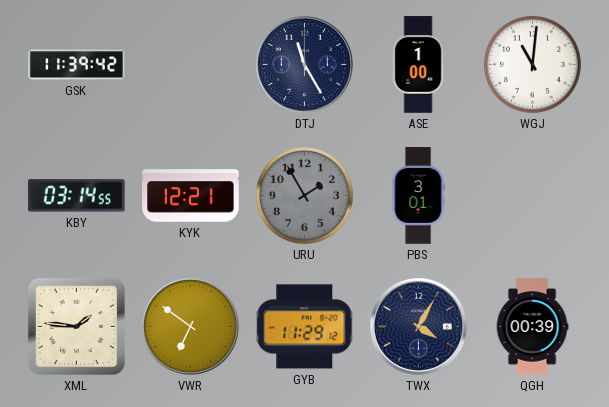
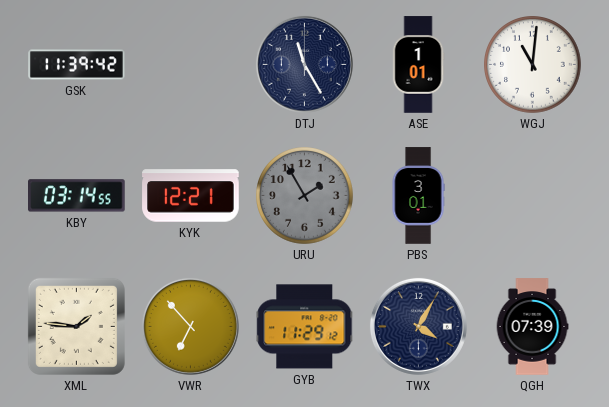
ASE: 1:00 -> 1:01 (418, 65)
VWR: 6:51 -> 6:53 (190, 326)
QGH: 00:39 -> 07:39 (532, 327)
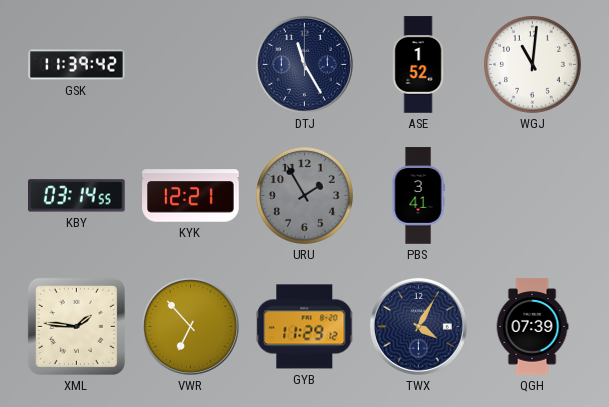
ASE: 1:01 -> 1:52 (418, 65)
PBS: 3:01 -> 3:41 (418, 196)
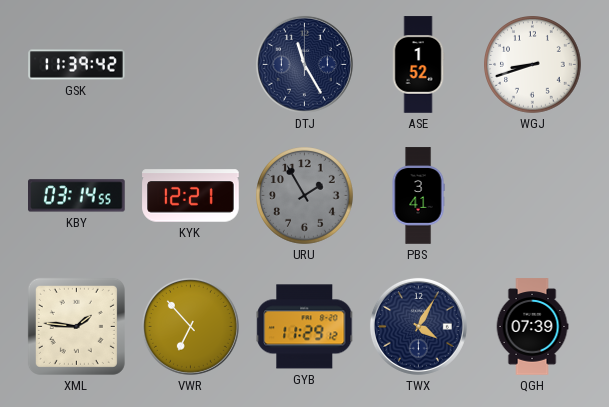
WGJ: 11:01 -> 8:42 (533, 65)
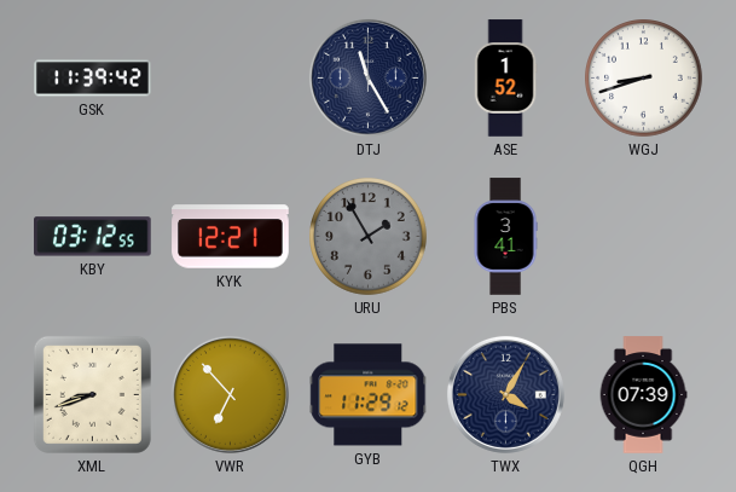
KBY: 03:14 -> 03:12 (93, 237)
XML: 1:46 -> 8:42 (92, 394)
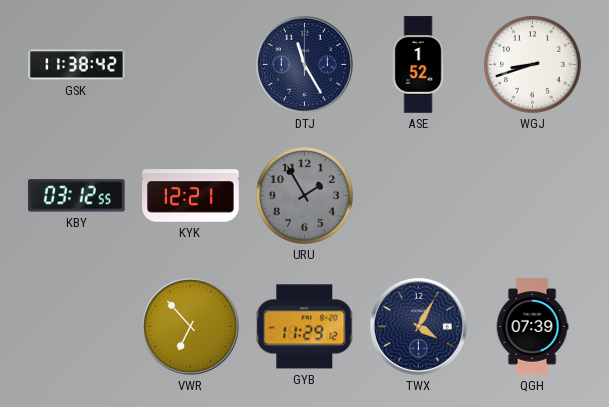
GSK: 11:39 -> 11:38 (77, 65)
PBS: 3:41 -> none (505, 237)
XML: 8:42 -> none (92, 394)
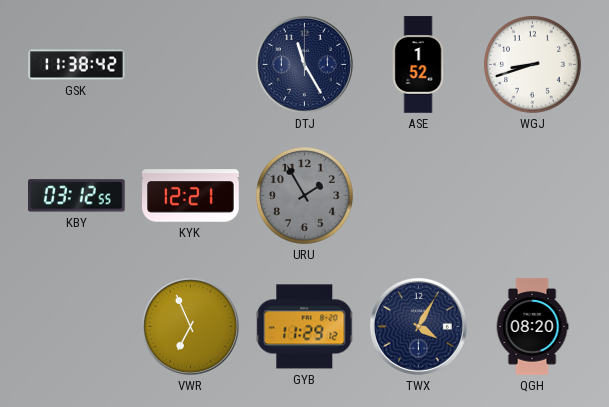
VWR: 6:53 -> 6:56 (190, 326)
QGH: 07:39 -> 08:20 (532, 327)
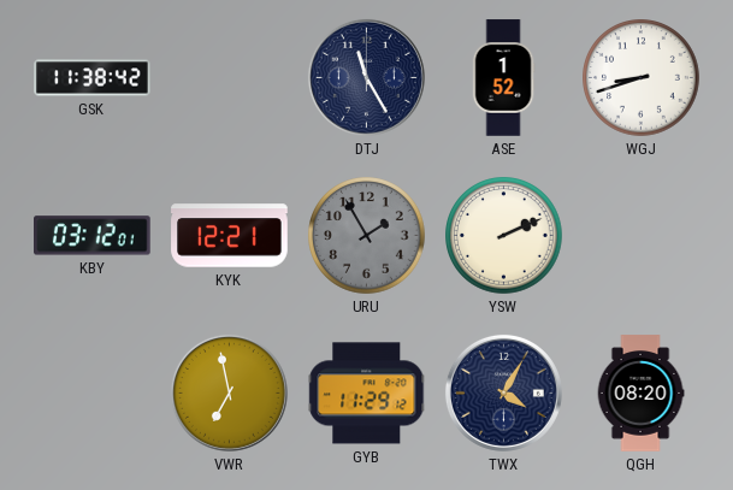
KBY: 03:12:55 -> 03:12:01 (93, 236)
YSW: none -> 2:11 (504, 236)
VWR: 6:56 -> 6:58 (229, 392)
